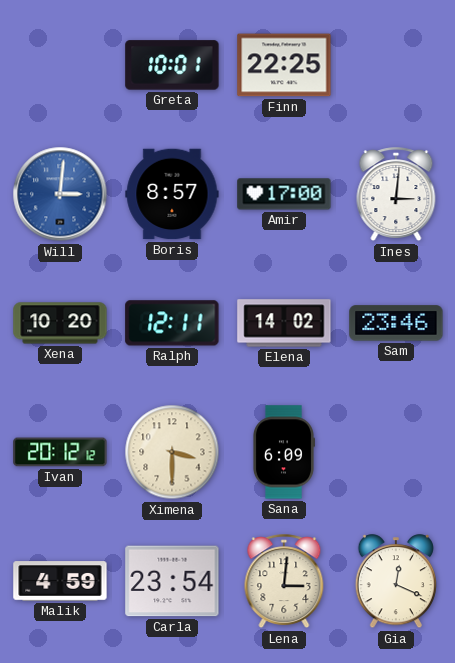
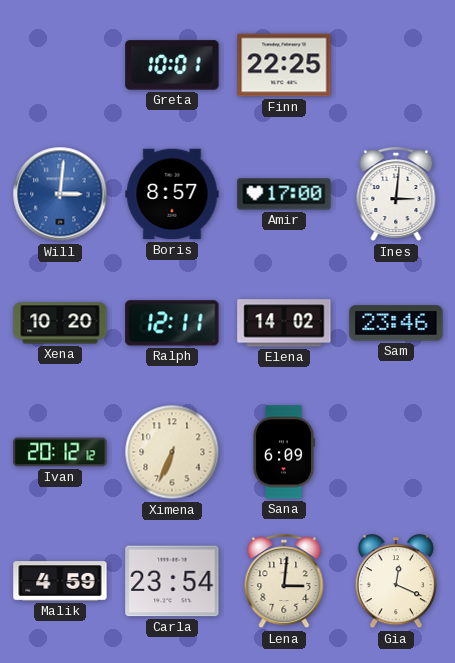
Ximena: 3:30 -> 6:34 (172, 452)
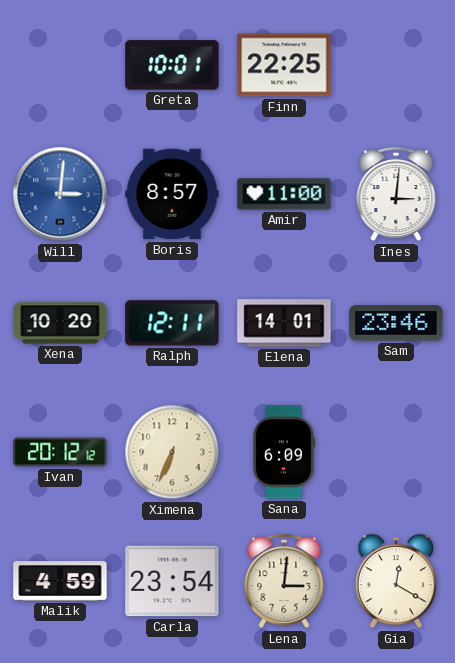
Amir: 17:00 -> 11:00 (284, 194)
Elena: 14:02 -> 14:01 (284, 323)
Gia: 12:19 -> 12:20 (396, 582)
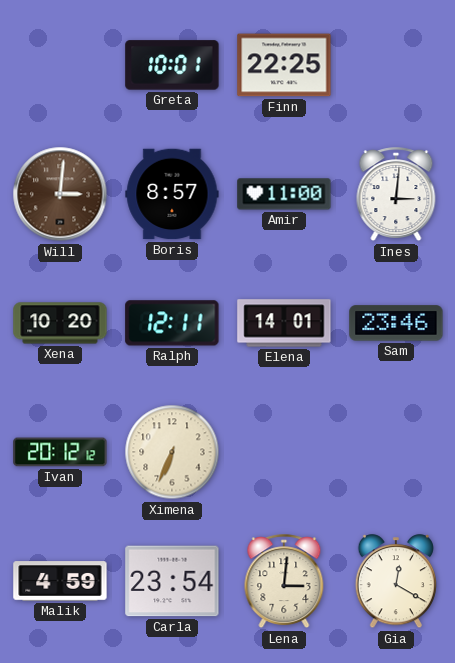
Will dial: blue -> brown (60, 194)
Sana: 6:09 -> none (283, 452)
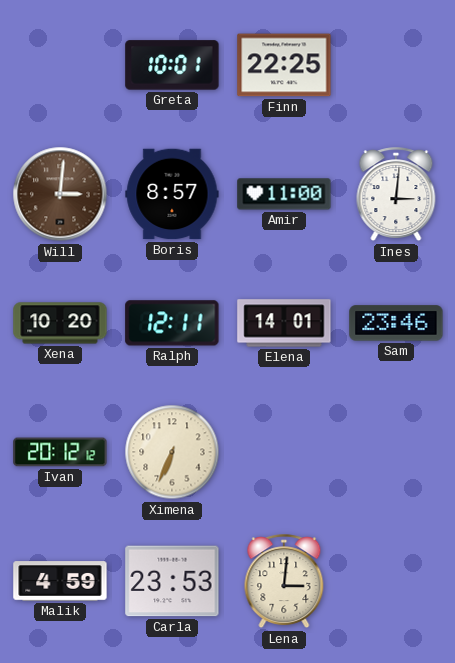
Carla: 23:54 -> 23:53 (172, 581)
Gia: 12:20 -> none (396, 582)
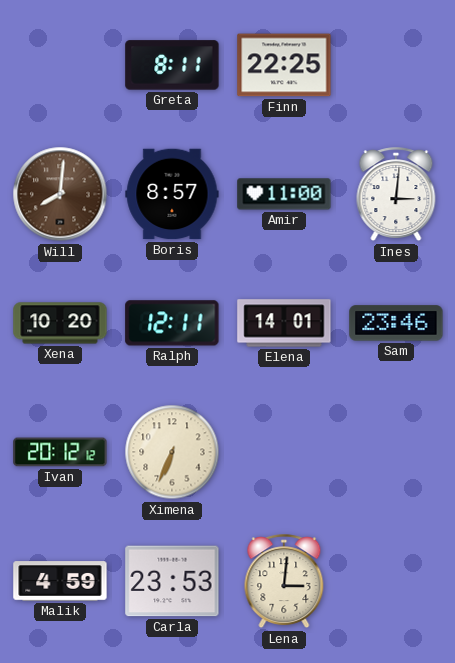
Greta: 10:01 -> 8:11 (172, 65)
Will: 3:01 -> 8:01 (60, 194)
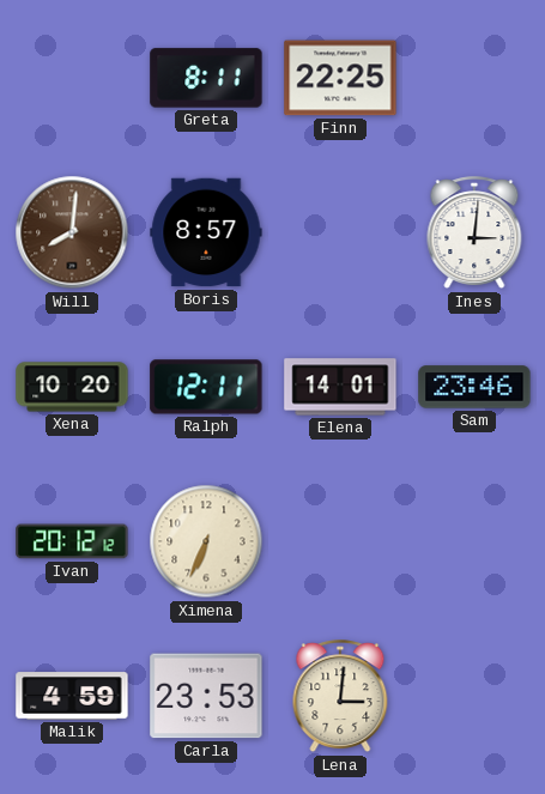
Amir: 11:00 -> none (284, 194)
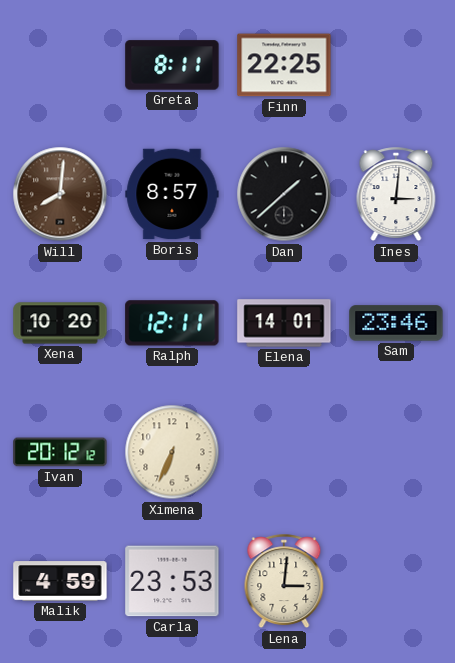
Dan: none -> 1:38 (284, 194)
